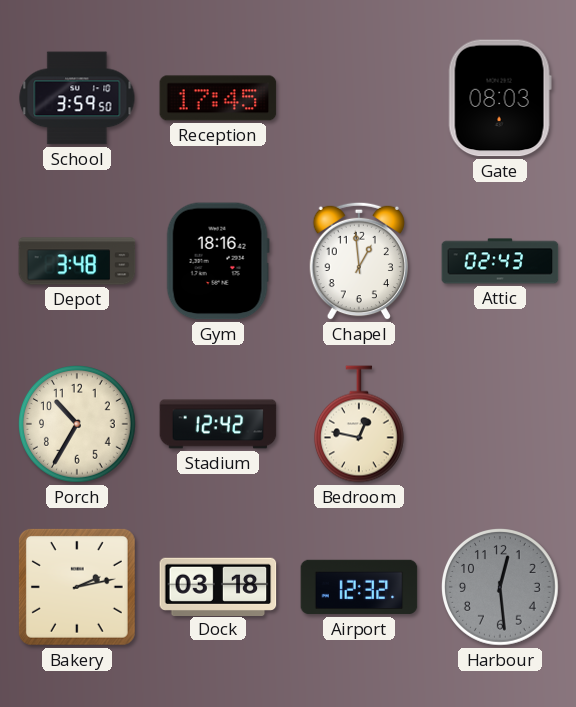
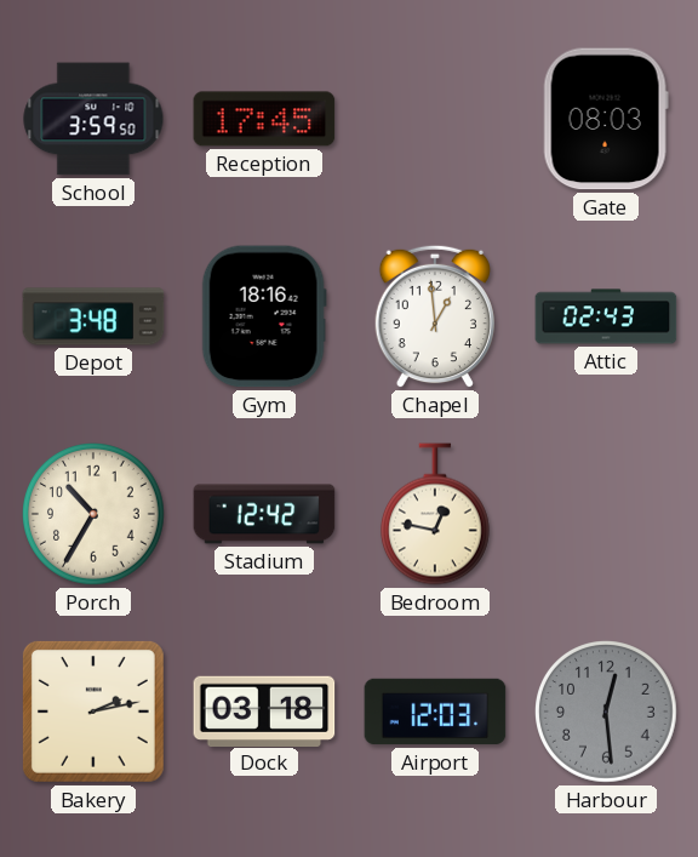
Airport: 12:32 -> 12:03 (435, 712)
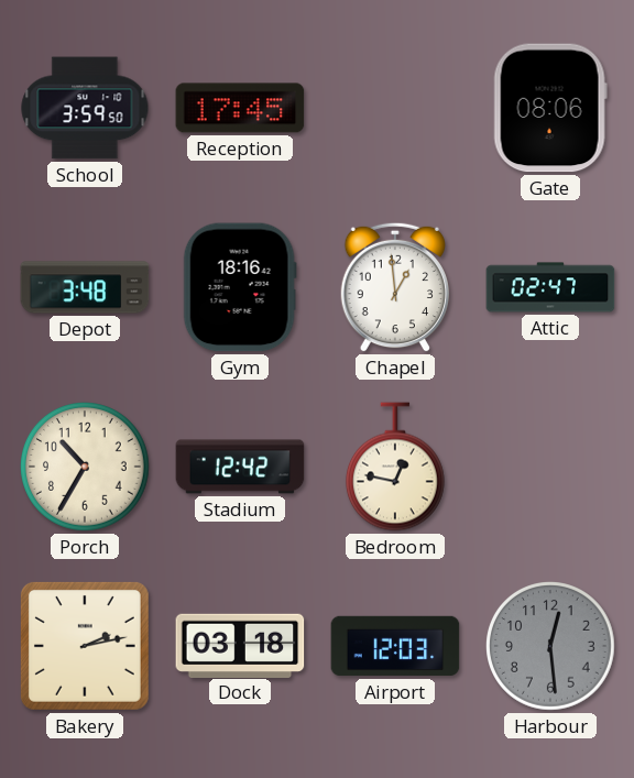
Gate: 08:03 -> 08:06 (550, 108)
Attic: 02:43 -> 02:47 (550, 287)
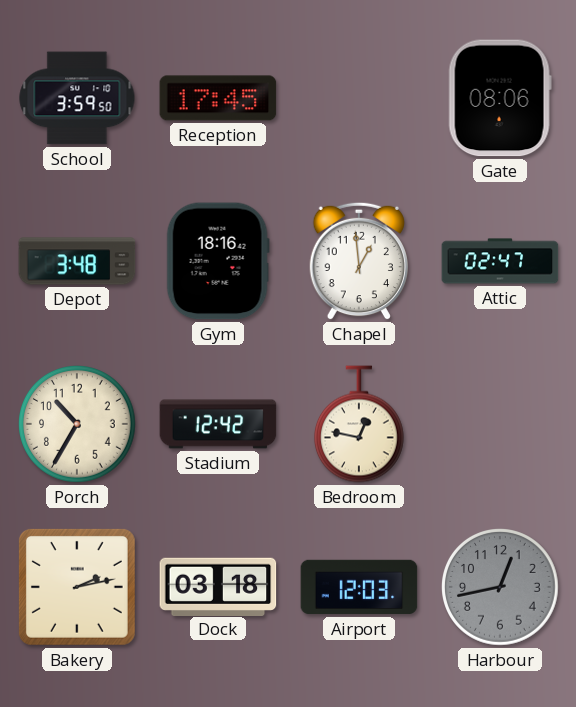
Harbour: 12:29 -> 12:43 (501, 588)
